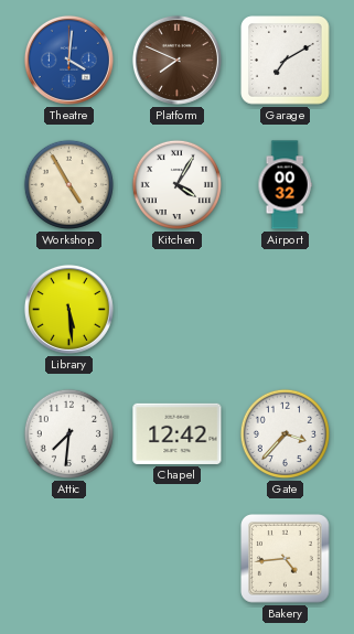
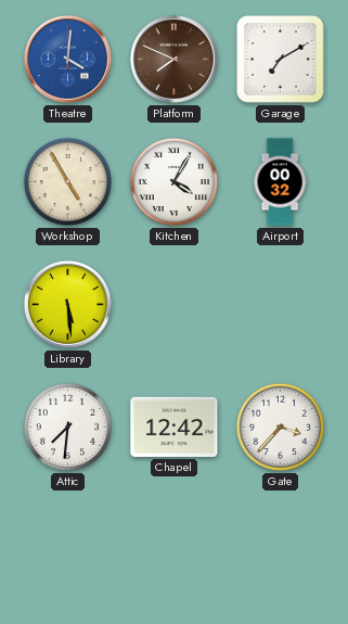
Bakery: 4:44 -> none (286, 559)
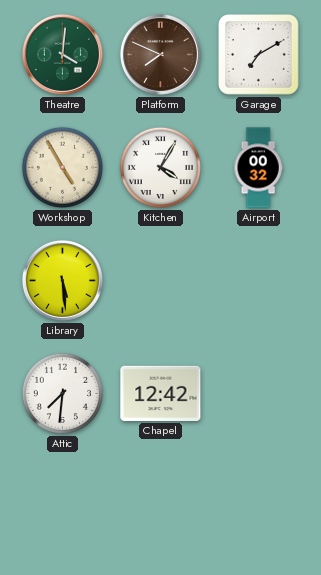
Theatre dial: blue -> green (62, 54)
Gate: 3:37 -> none (280, 426)
